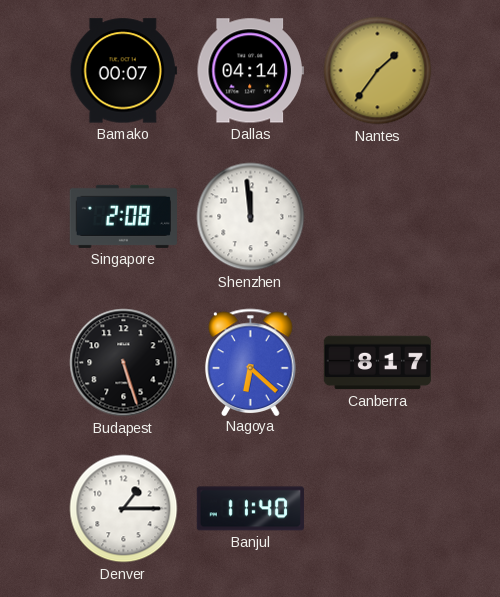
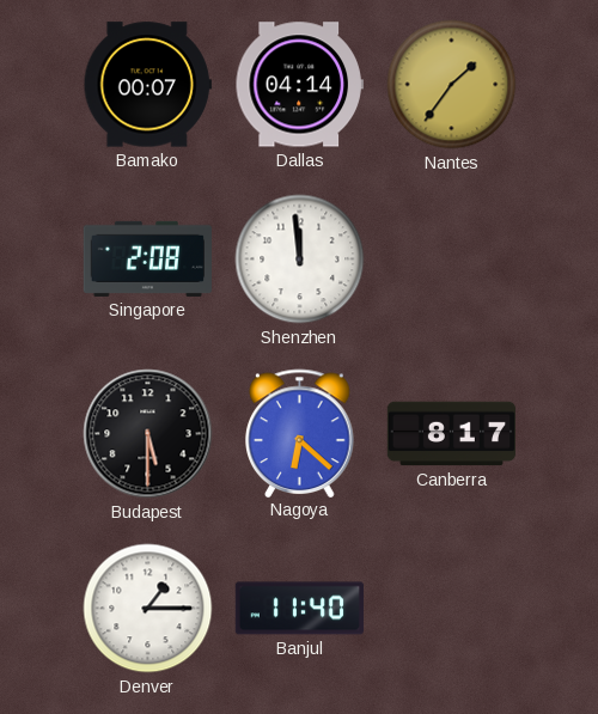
Budapest: 5:27 -> 5:30 (148, 434)
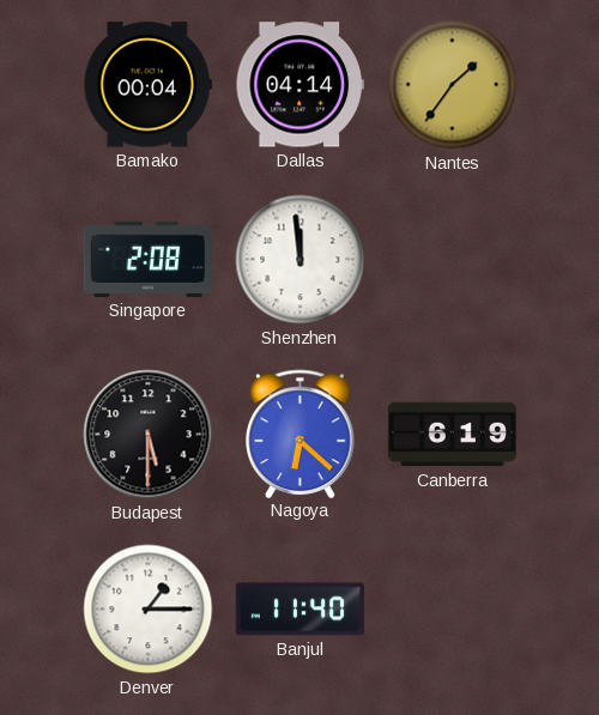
Bamako: 00:07 -> 00:04 (147, 85)
Canberra: 8:17 -> 6:19 (452, 435)
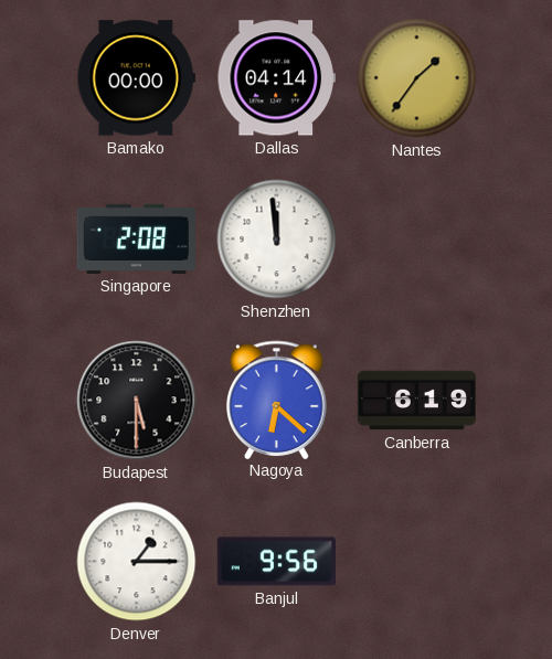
Bamako: 00:04 -> 00:00 (136, 78)
Banjul: 11:40 -> 9:56 (276, 562)
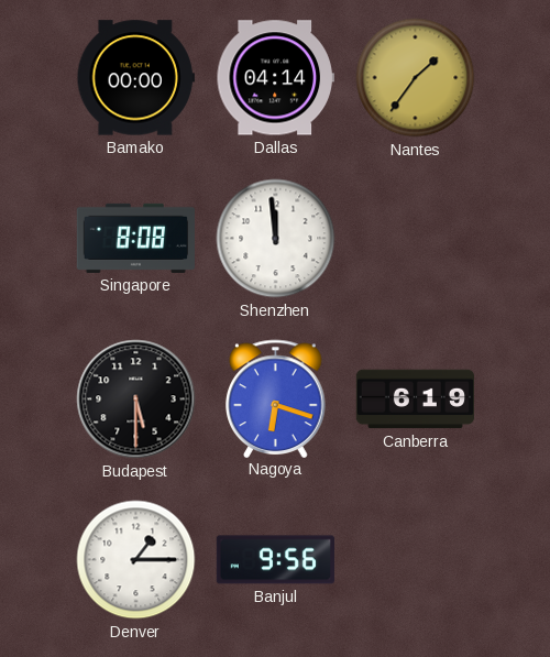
Singapore: 2:08 -> 8:08 (135, 238)
Nagoya: 6:22 -> 6:18 (276, 398)
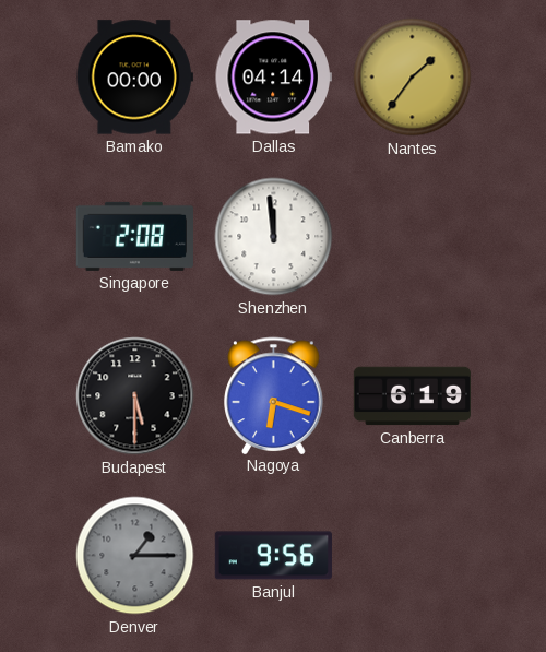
Singapore: 8:08 -> 2:08 (134, 236)
Denver dial: white -> grey (135, 556)
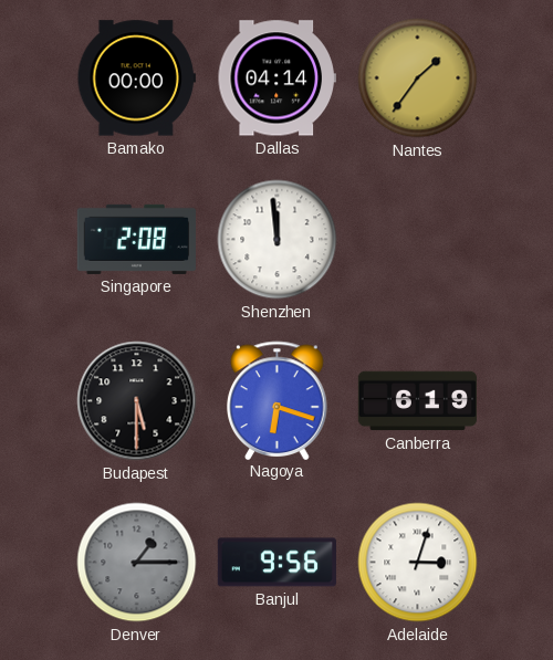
Adelaide: none -> 3:03 (418, 563)
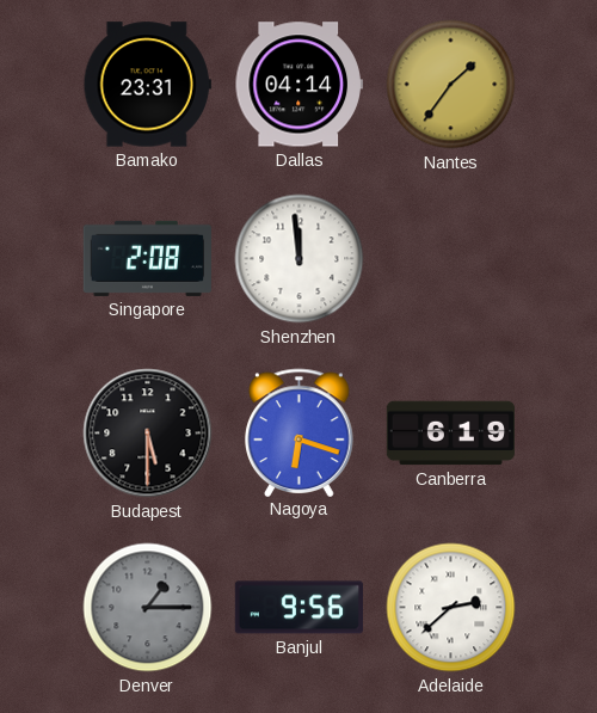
Bamako: 00:00 -> 23:31 (147, 85)
Adelaide: 3:03 -> 2:38 (451, 608)
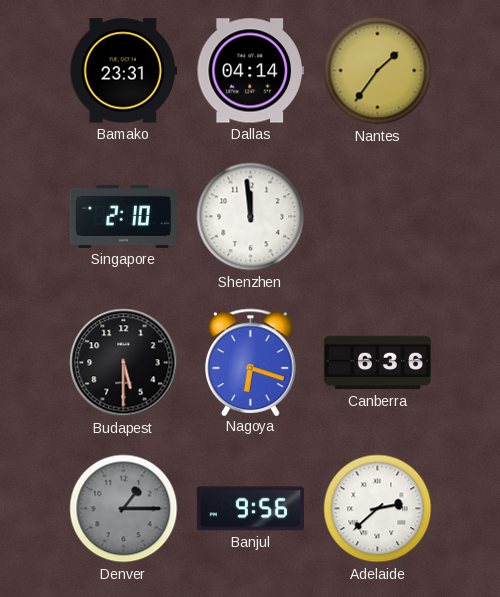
Singapore: 2:08 -> 2:10 (123, 216)
Canberra: 6:19 -> 6:36 (377, 363)
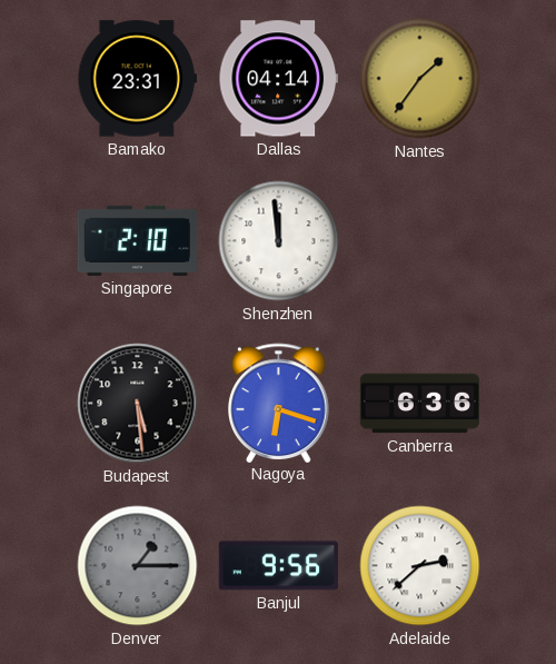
Budapest: 5:30 -> 5:29 (138, 404)
